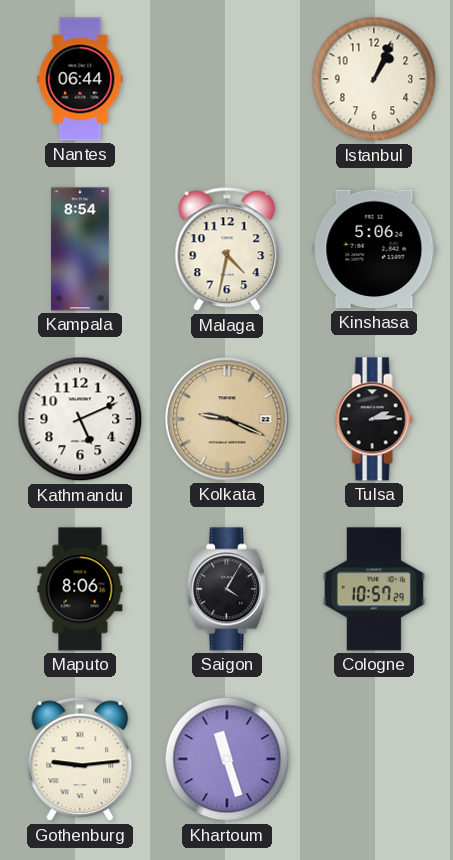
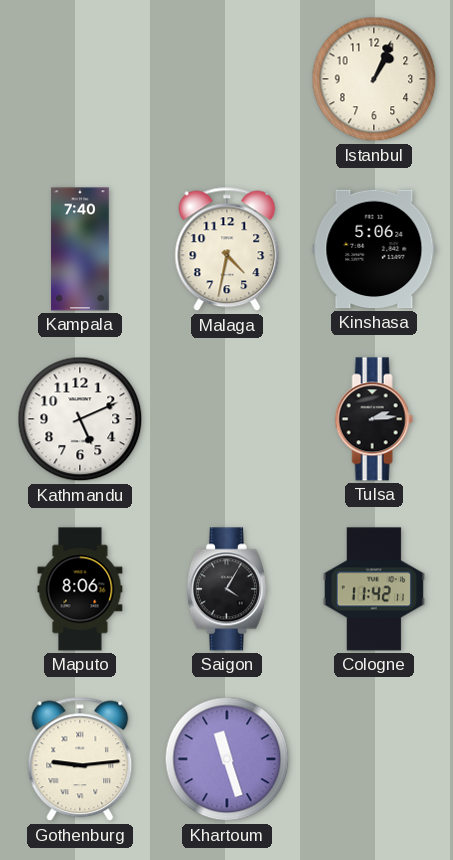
Nantes: 06:44 -> none (80, 79)
Kampala: 8:54 -> 7:40 (80, 249)
Kolkata: 9:19 -> none (227, 419)
Cologne: 10:57 -> 11:42 (374, 589)
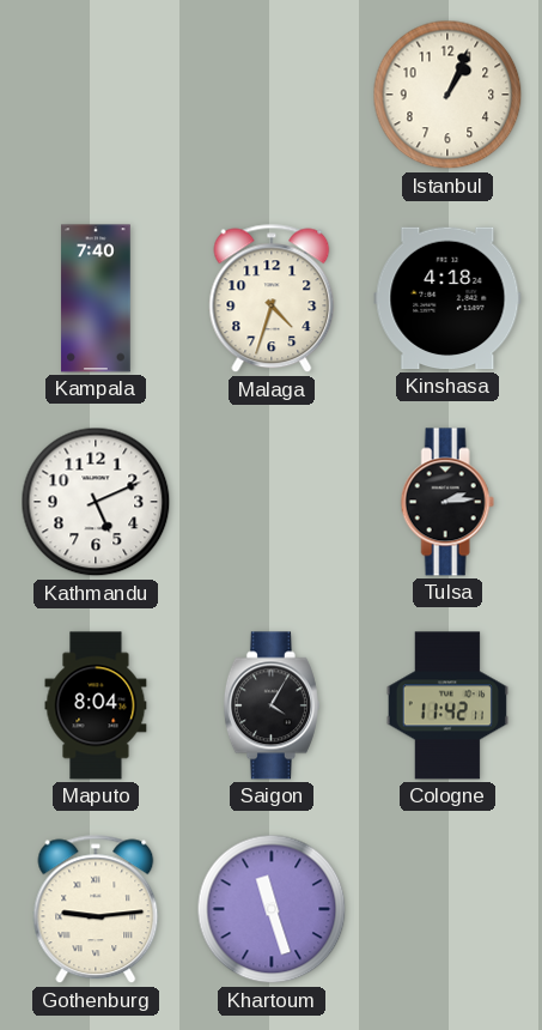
Malaga: 4:32 -> 4:33 (272, 298)
Kinshasa: 5:06 -> 4:18 (447, 298)
Maputo: 8:06 -> 8:04 (96, 705)
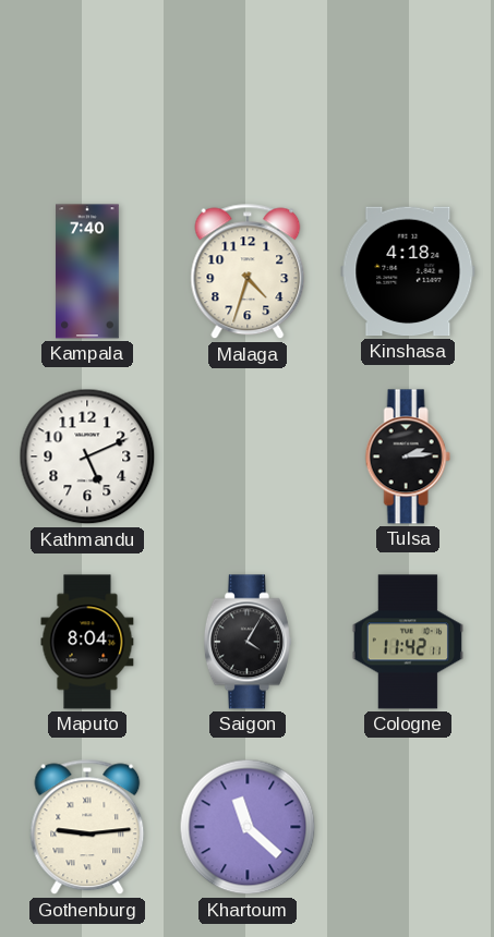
Istanbul: 1:04 -> none (447, 95)
Khartoum: 11:27 -> 11:22 (248, 827)
